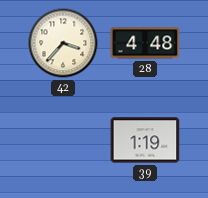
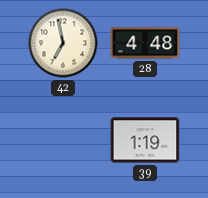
42: 3:37 -> 6:58 (63, 43)
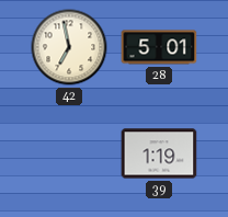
28: 4:48 -> 5:01 (159, 47)
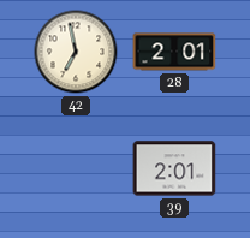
28: 5:01 -> 2:01 (174, 52)
39: 1:19 -> 2:01 (174, 168)
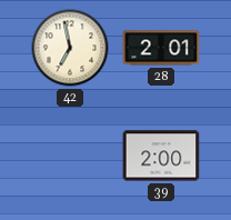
39: 2:01 -> 2:00 (161, 156)
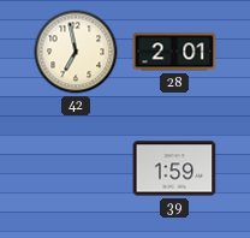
39: 2:00 -> 1:59 (174, 168)
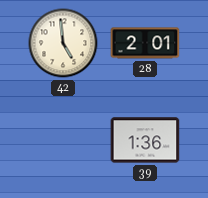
42: 6:58 -> 4:59 (63, 43)
39: 1:59 -> 1:36 (145, 140)
